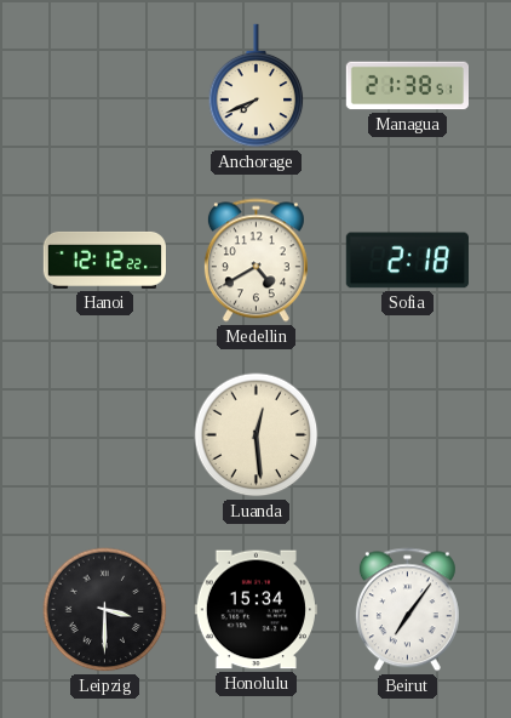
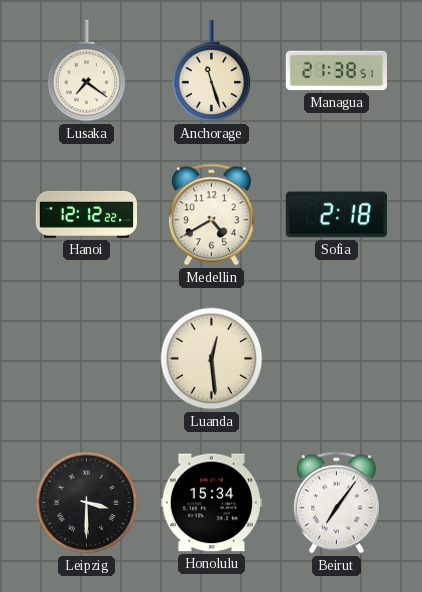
Lusaka: none -> 7:21 (87, 71)
Anchorage: 7:41 -> 11:27 (212, 71)
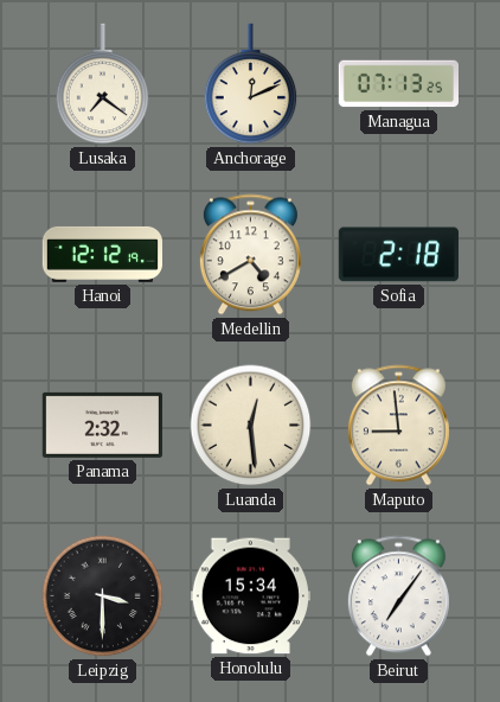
Anchorage: 11:27 -> 12:11 (251, 84)
Managua: 21:38 -> 07:13 (398, 84)
Hanoi: 12:12:22 -> 12:12:19 (102, 254)
Panama: none -> 2:32 (102, 425)
Maputo: none -> 8:59 (398, 426)
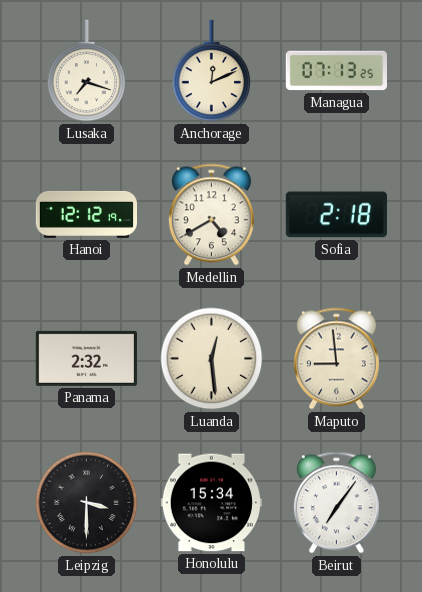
Lusaka: 7:21 -> 7:18 (87, 71)
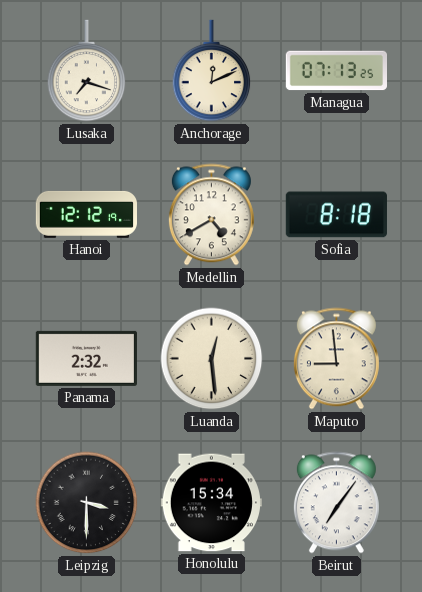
Sofia: 2:18 -> 8:18 (336, 215)
